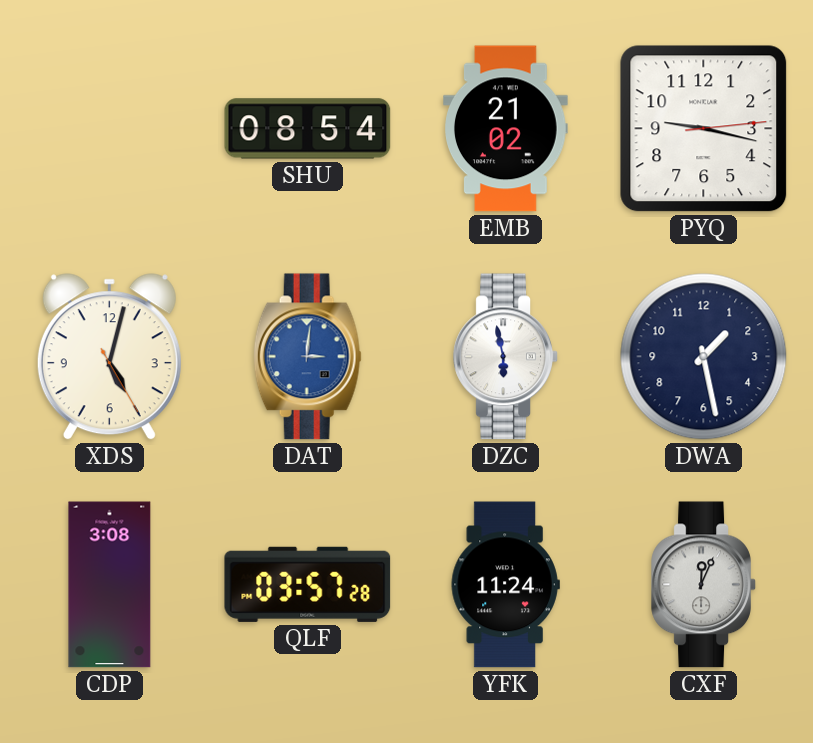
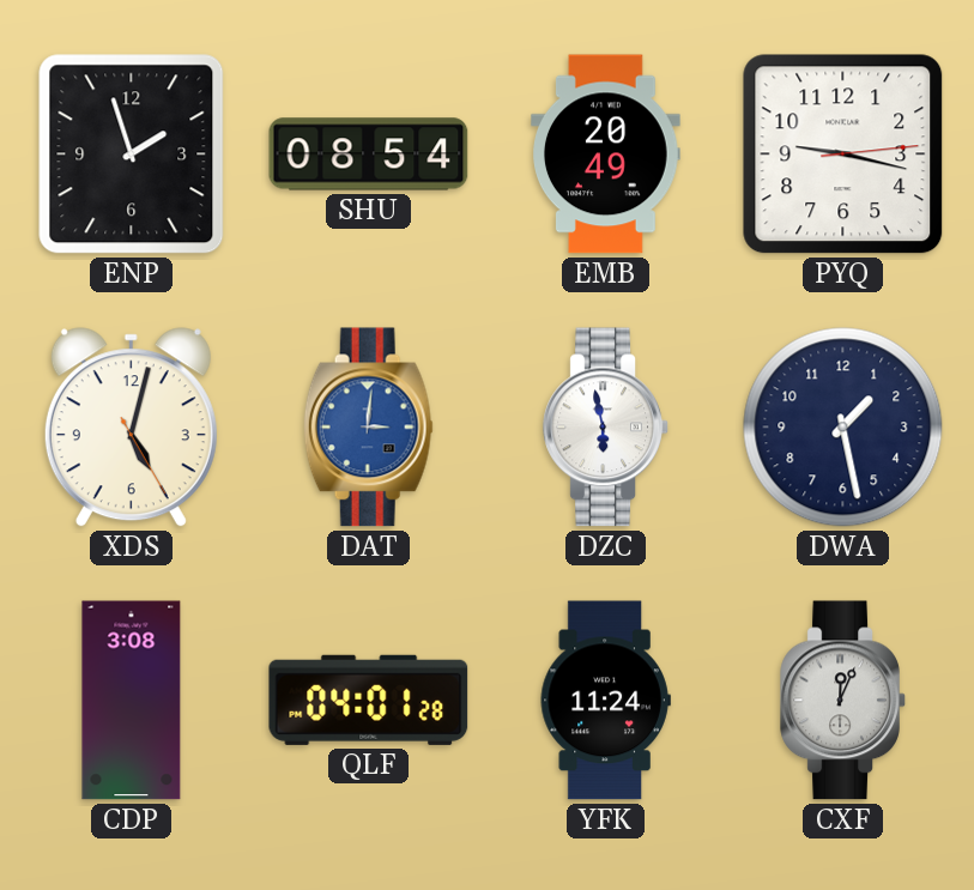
ENP: none -> 1:57 (132, 155)
EMB: 21:02 -> 20:49 (606, 155)
QLF: 03:57 -> 04:01 (369, 700)
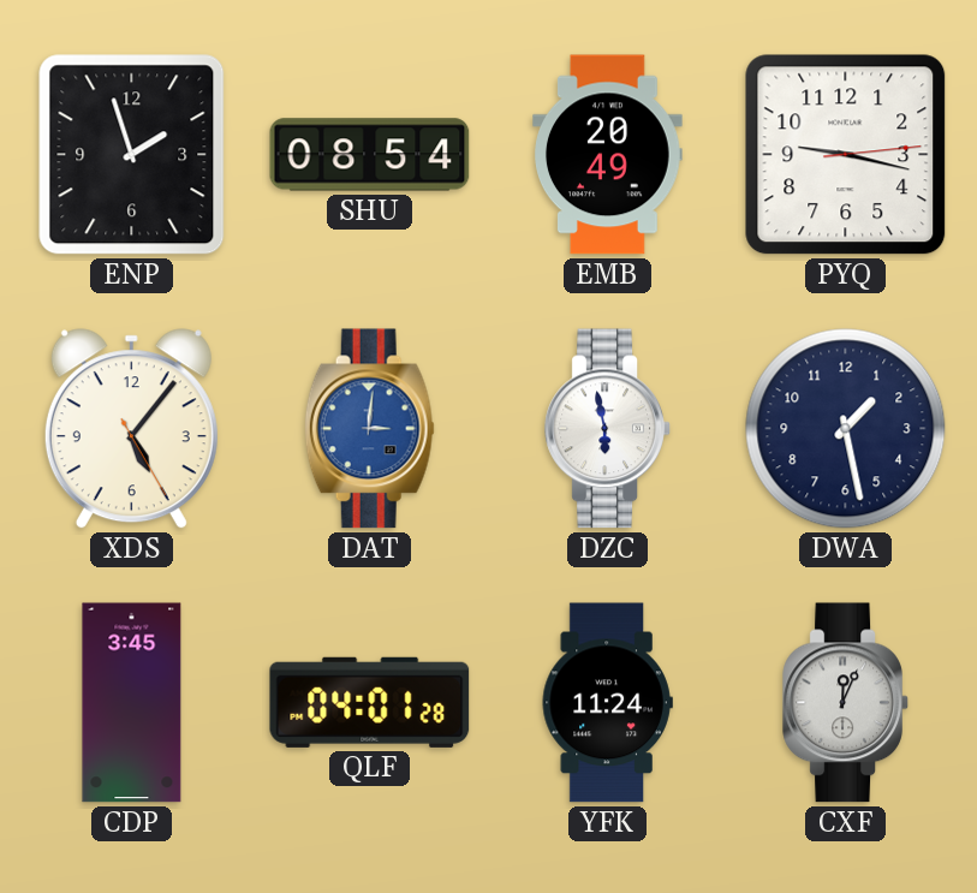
XDS: 5:02 -> 5:06 (131, 429)
CDP: 3:08 -> 3:45 (132, 703)
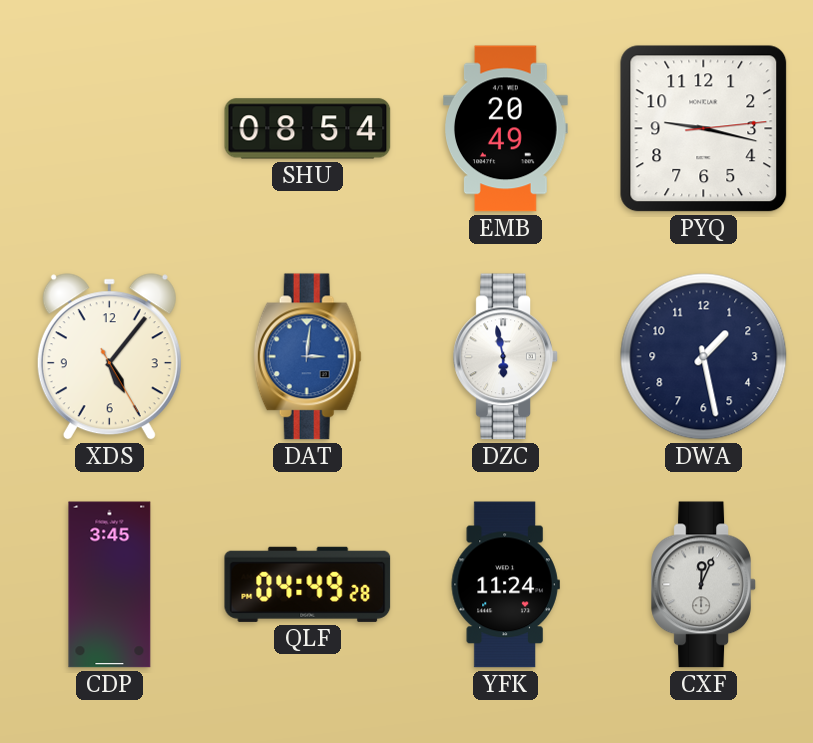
ENP: 1:57 -> none (132, 155)
QLF: 04:01 -> 04:49 (308, 584)
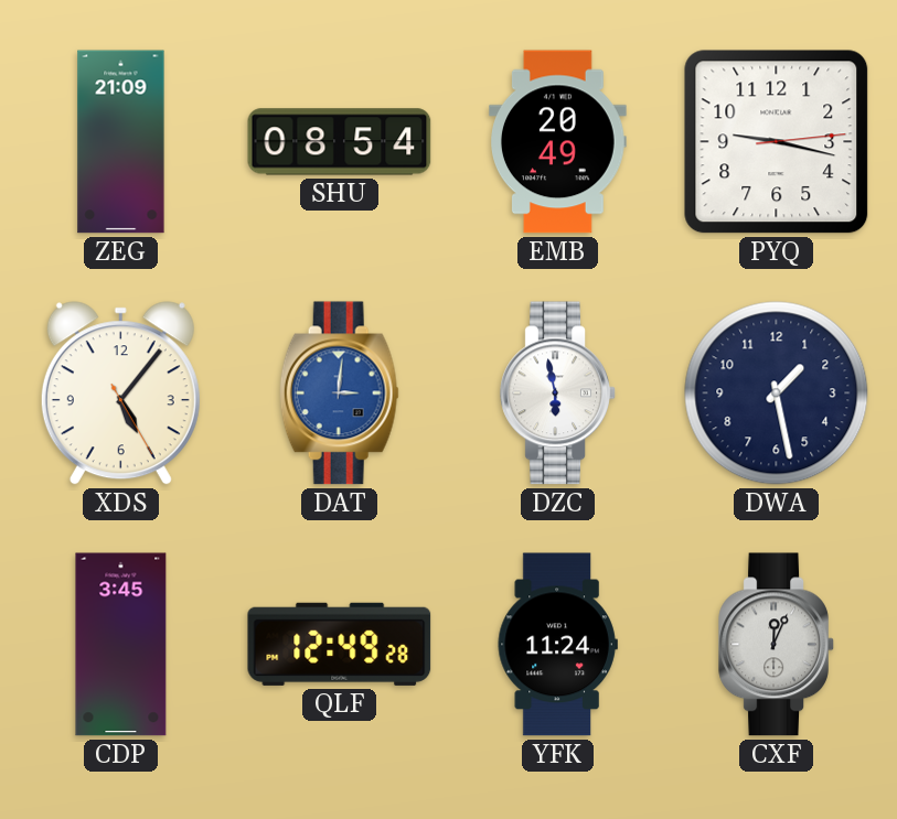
ZEG: none -> 21:09 (121, 142)
QLF: 04:49 -> 12:49 (340, 644)
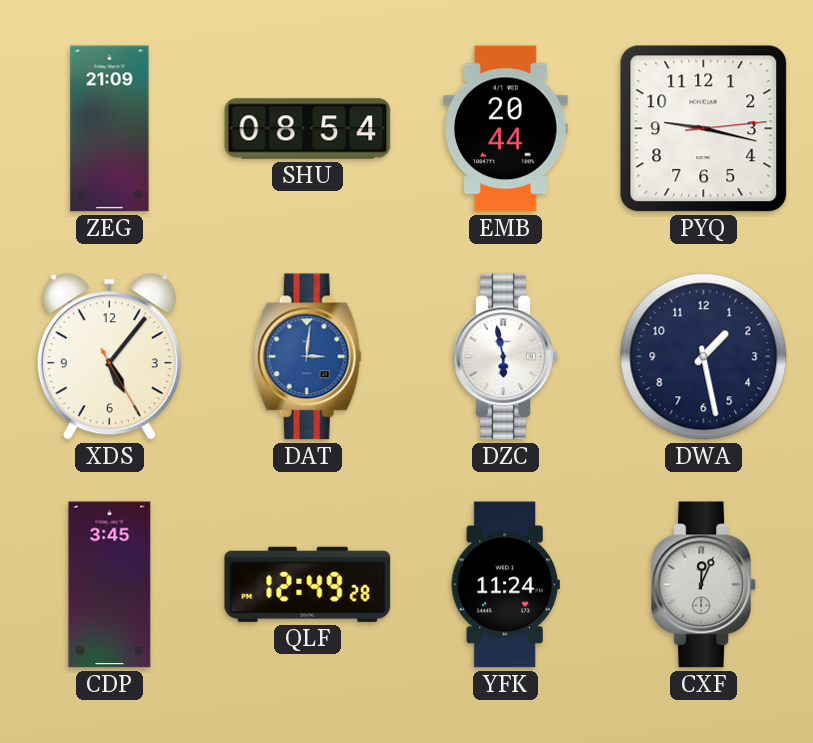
EMB: 20:49 -> 20:44 (506, 129)
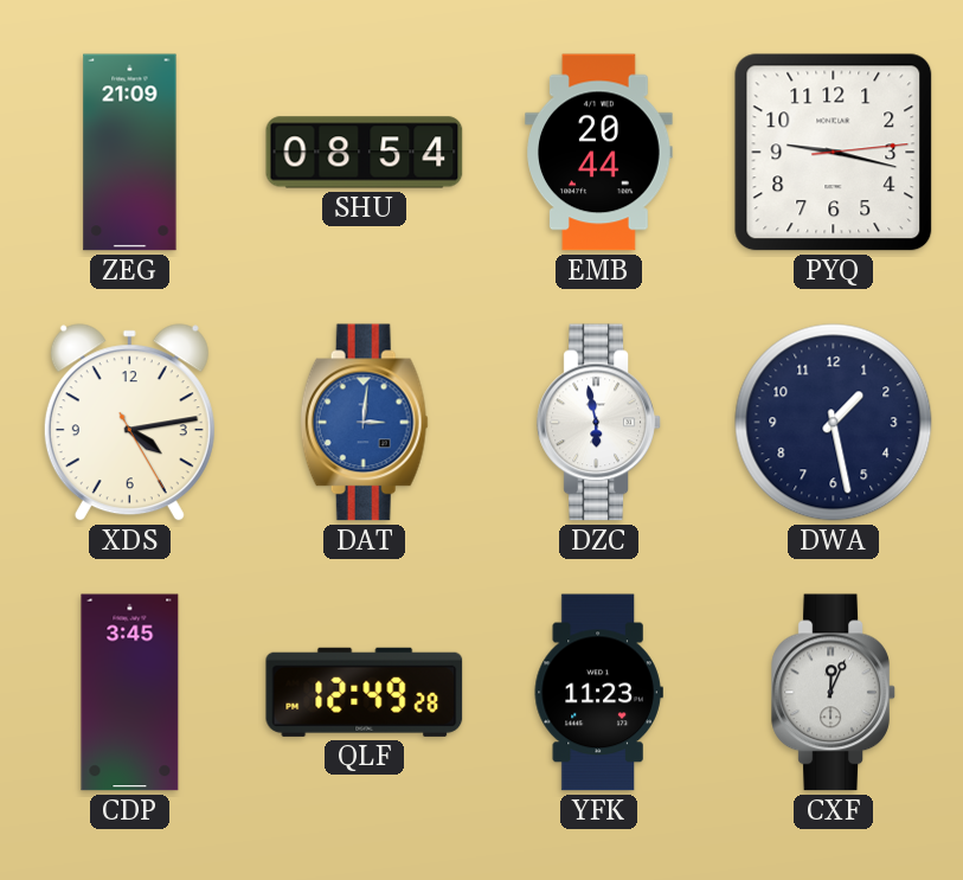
XDS: 5:06 -> 4:13 (129, 423)
YFK: 11:24 -> 11:23 (598, 693)
